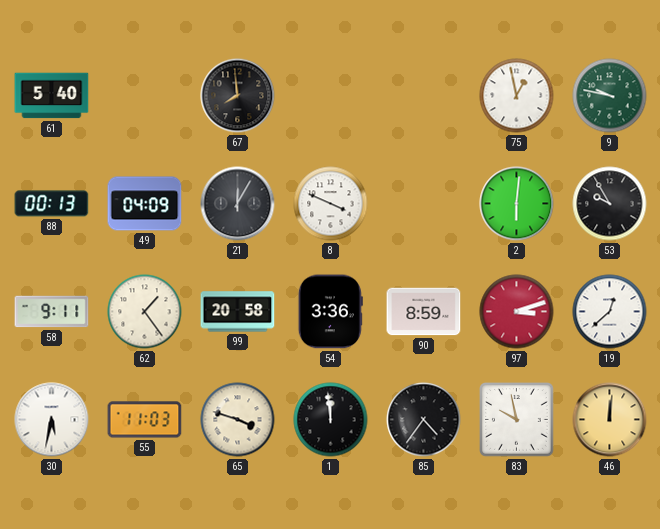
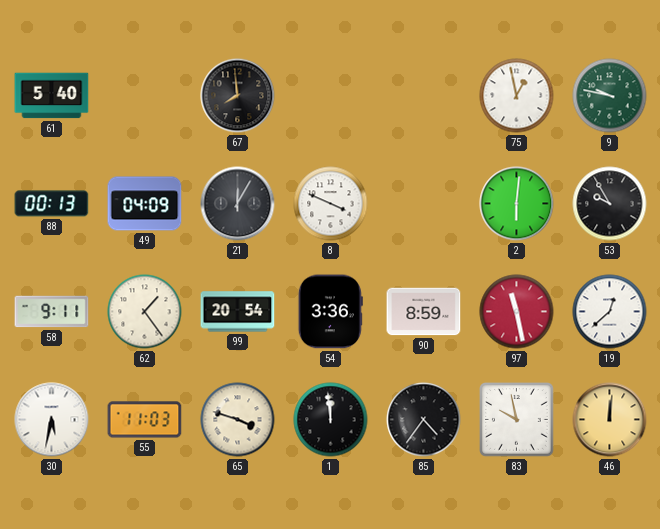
99: 20:58 -> 20:54 (238, 312)
97: 3:12 -> 11:28 (517, 312)
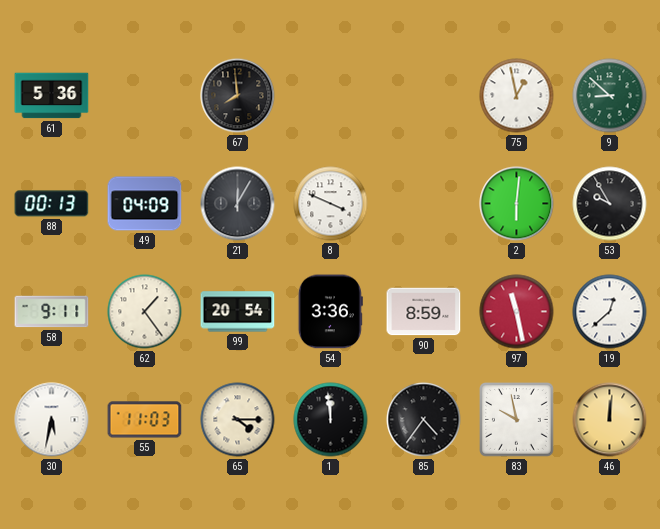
61: 5:40 -> 5:36 (52, 96)
9: 9:47 -> 8:52 (610, 96)
65: 3:48 -> 4:15 (238, 420)
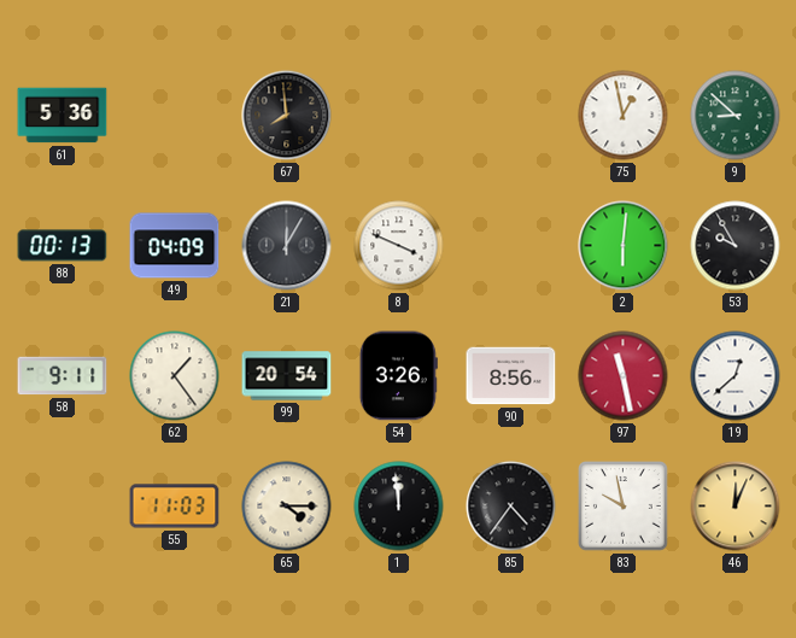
54: 3:36 -> 3:26 (398, 376)
90: 8:59 -> 8:56 (511, 376)
30: 5:32 -> none (52, 420)
46: 12:01 -> 12:04 (736, 507)
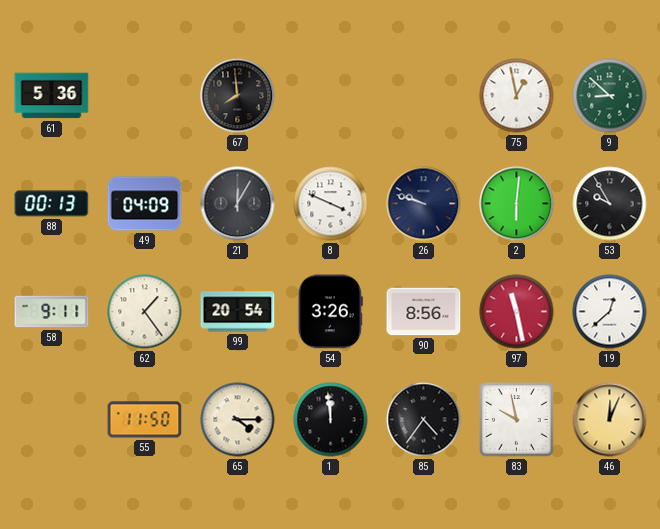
26: none -> 9:48 (424, 204)
55: 11:03 -> 11:50 (145, 420)
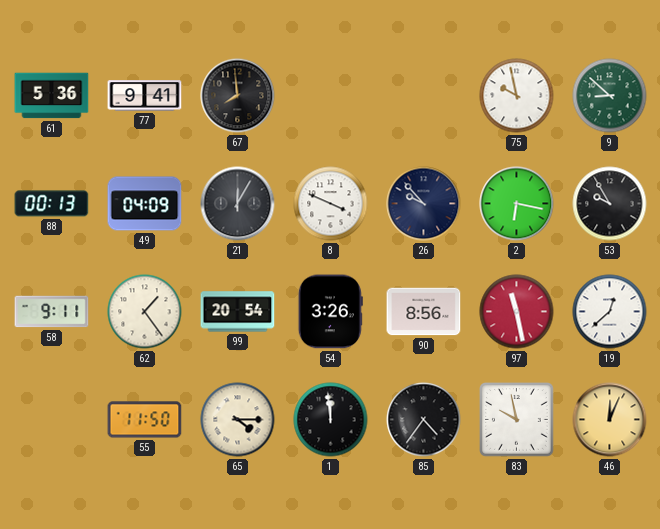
77: none -> 9:41 (145, 96)
75: 12:58 -> 9:58 (517, 96)
26: 9:48 -> 9:53 (424, 204)
2: 6:01 -> 6:17 (517, 204)
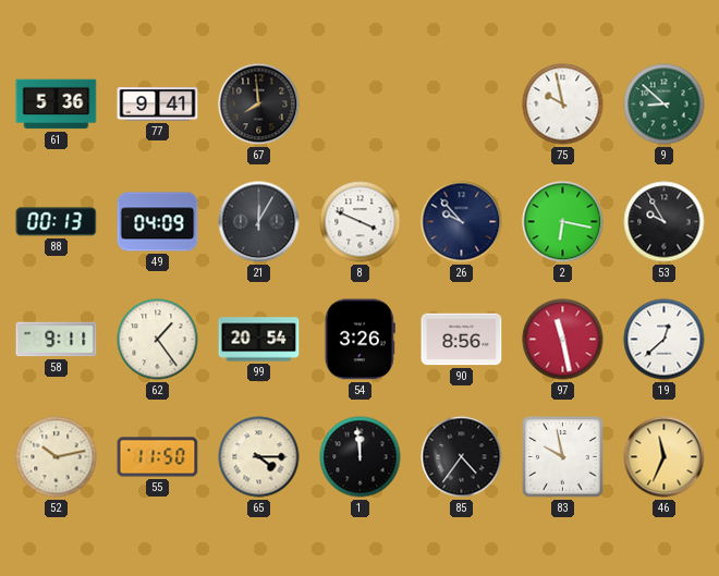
52: none -> 10:13 (57, 457)
46: 12:04 -> 11:34 (665, 457)
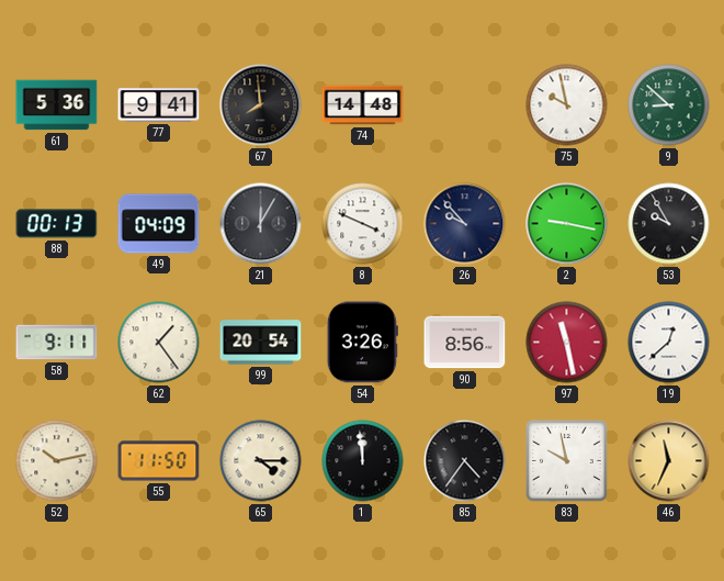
74: none -> 14:48 (363, 105)
2: 6:17 -> 9:17 (567, 224)
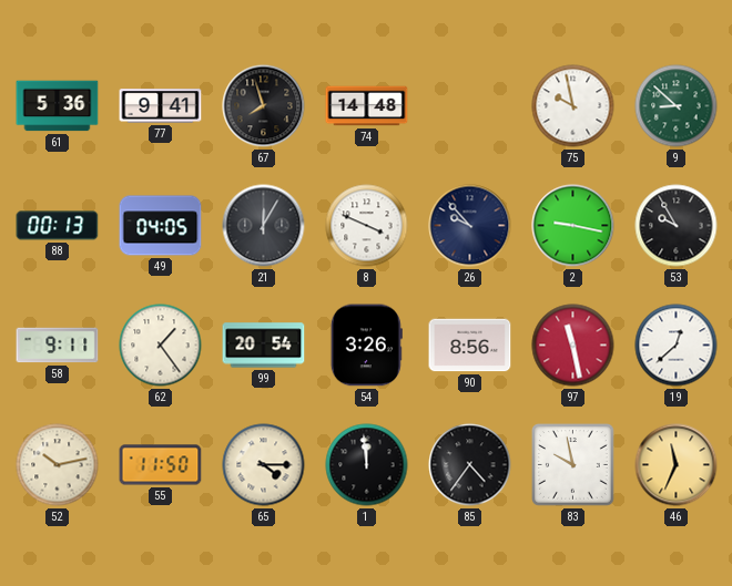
67: 7:59 -> 7:57 (264, 106)
49: 04:09 -> 04:05 (161, 226)
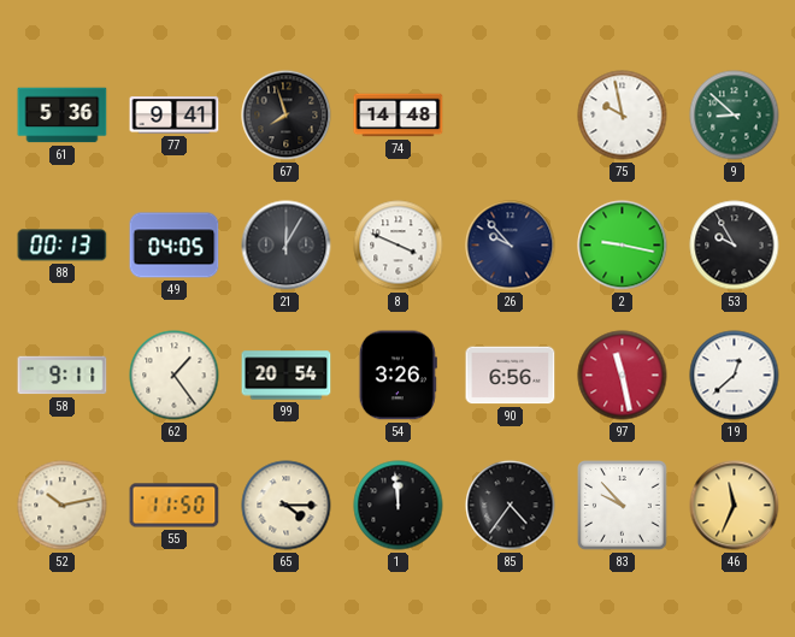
90: 8:56 -> 6:56 (511, 376)
83: 9:58 -> 9:53 (623, 506)
